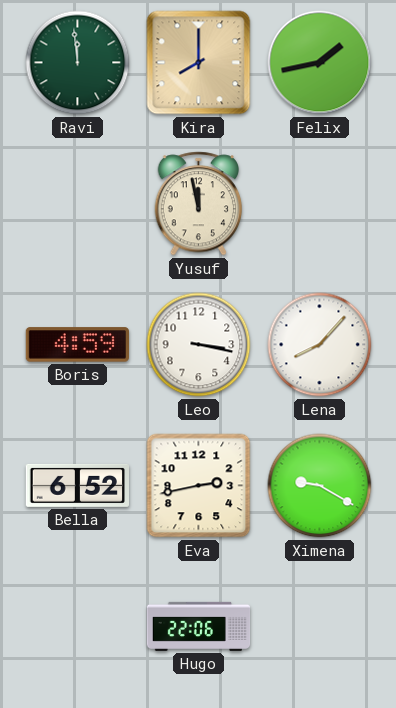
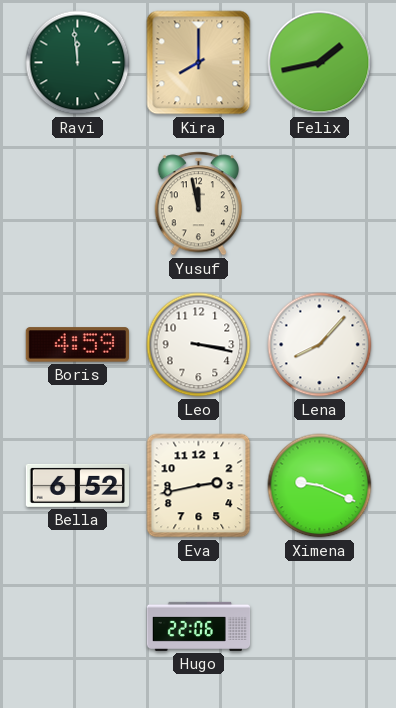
Ximena: 9:20 -> 9:19 (320, 486)
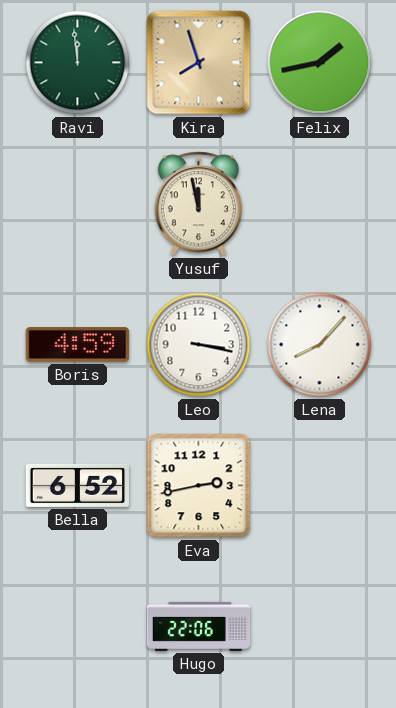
Kira: 8:00 -> 7:57 (199, 63)
Ximena: 9:19 -> none (320, 486)
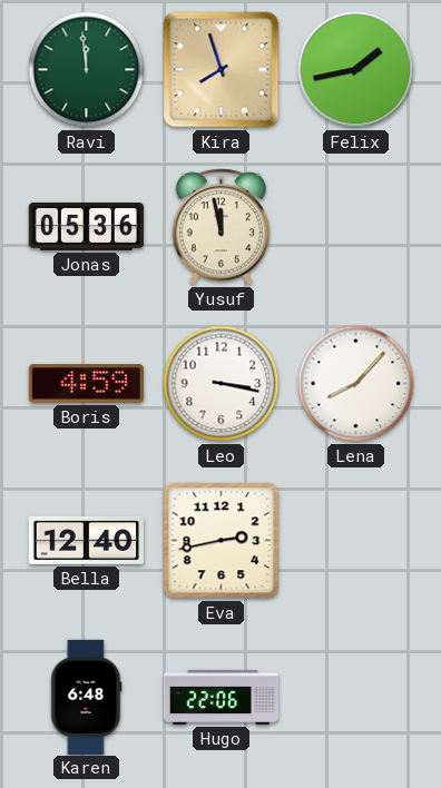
Jonas: none -> 05:36 (86, 226)
Bella: 6:52 -> 12:40 (86, 540)
Karen: none -> 6:48 (87, 697)
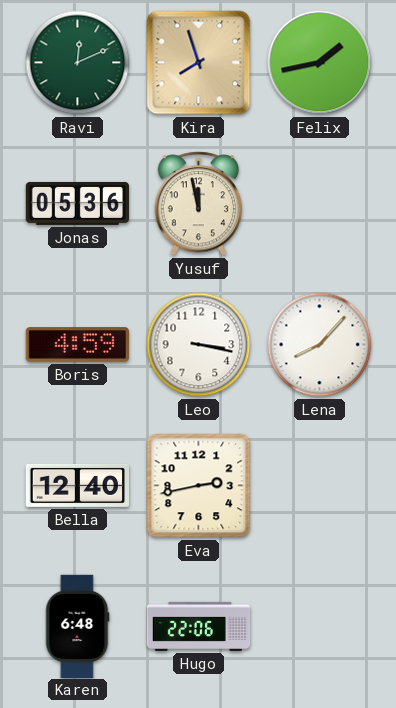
Ravi: 11:59 -> 12:11 (78, 63)
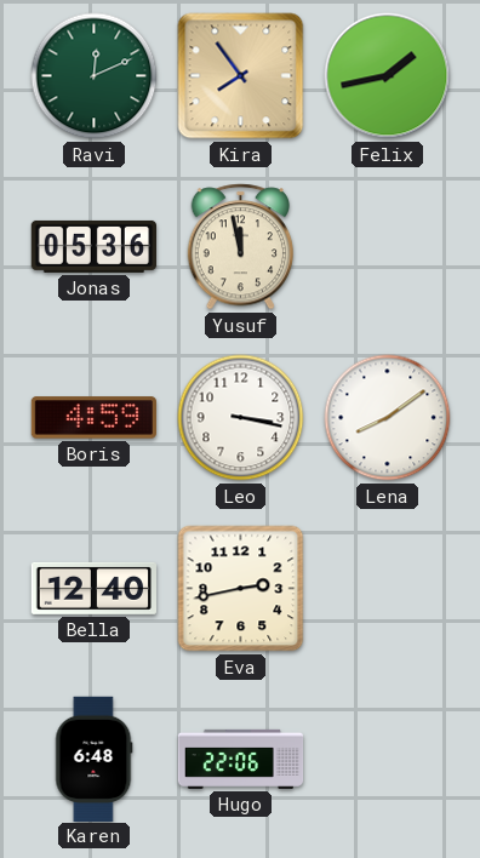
Kira: 7:57 -> 7:54 (241, 76)
Lena: 8:07 -> 8:09 (388, 418)
